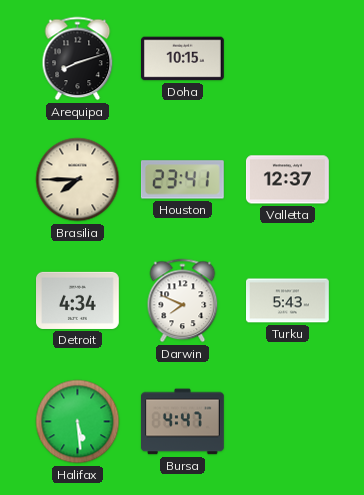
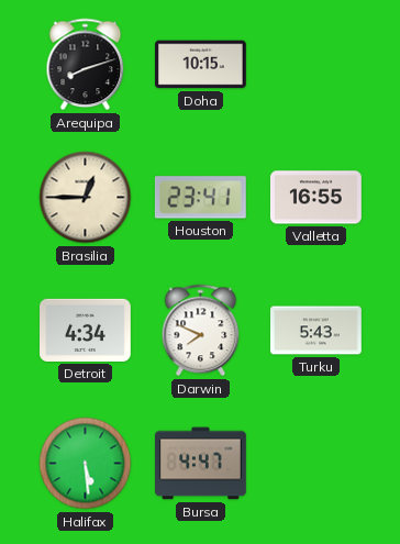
Brasilia: 7:45 -> 12:45 (86, 198)
Valletta: 12:37 -> 16:55 (316, 198)
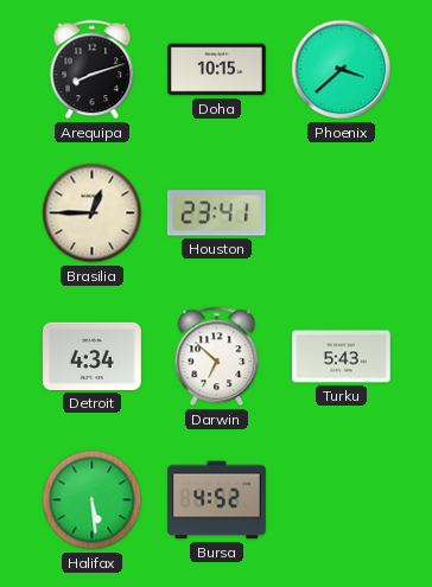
Phoenix: none -> 3:38 (342, 70)
Valletta: 16:55 -> none (316, 198)
Darwin: 7:49 -> 6:52 (217, 357)
Bursa: 4:47 -> 4:52 (217, 500)
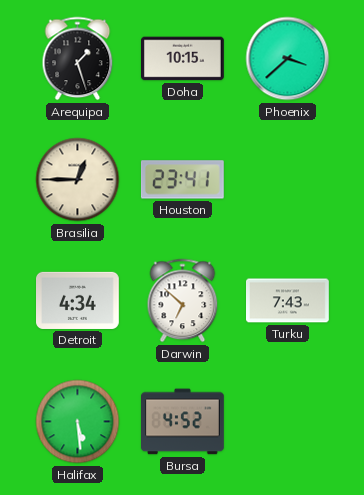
Arequipa: 8:12 -> 1:27 (78, 59)
Turku: 5:43 -> 7:43 (288, 301)
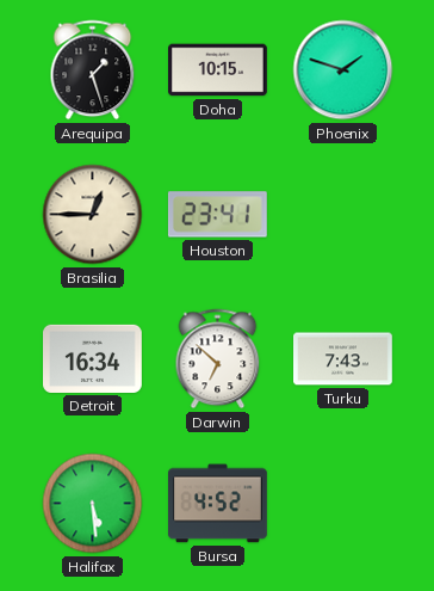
Phoenix: 3:38 -> 1:48 (343, 70)
Detroit: 4:34 -> 16:34 (93, 358)
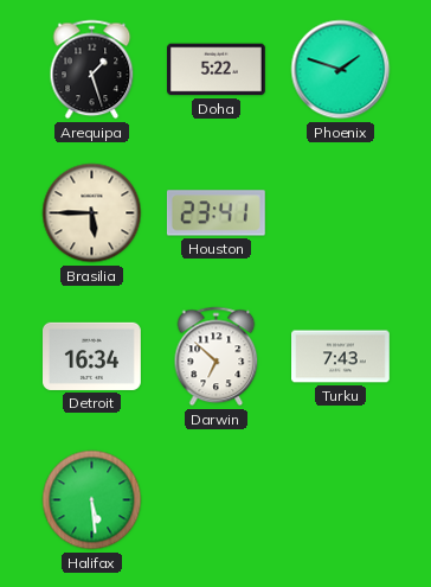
Doha: 10:15 -> 5:22 (217, 70)
Brasilia: 12:45 -> 5:45 (92, 213)
Bursa: 4:52 -> none (218, 504)
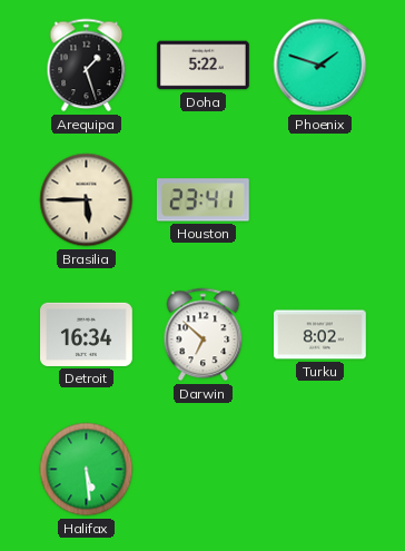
Turku: 7:43 -> 8:02 (320, 335)
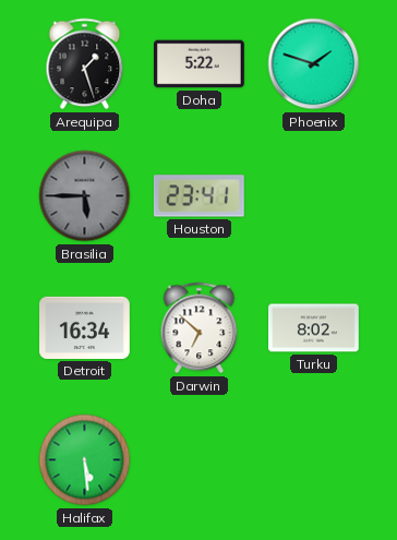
Brasilia dial: cream -> grey (85, 196)
